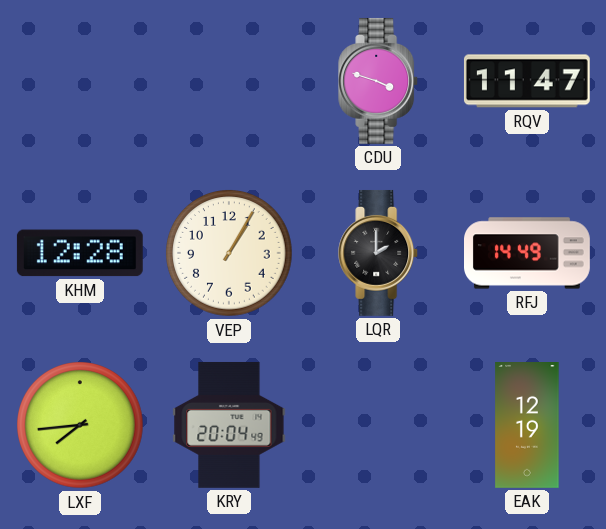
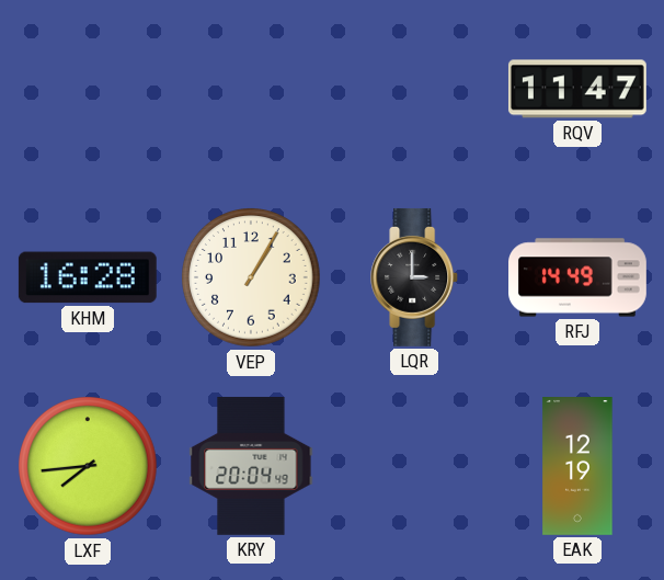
CDU: 3:48 -> none (379, 81)
KHM: 12:28 -> 16:28 (88, 277)
LQR: 2:00 -> 3:00 (415, 277)
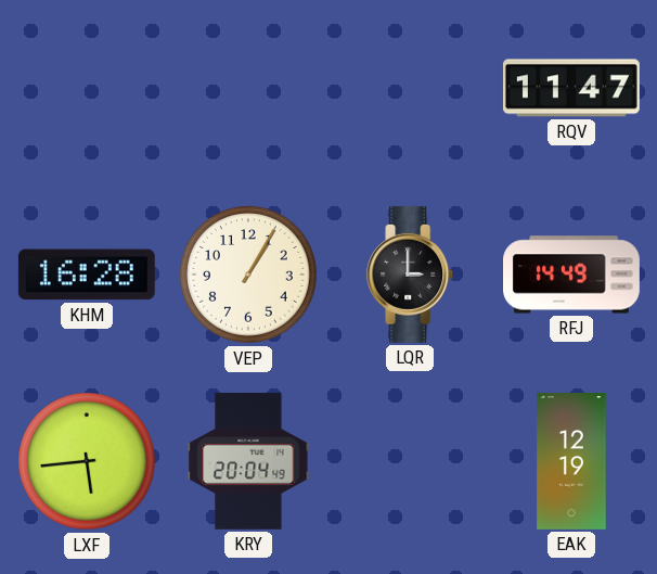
LXF: 7:44 -> 5:44 (87, 461)
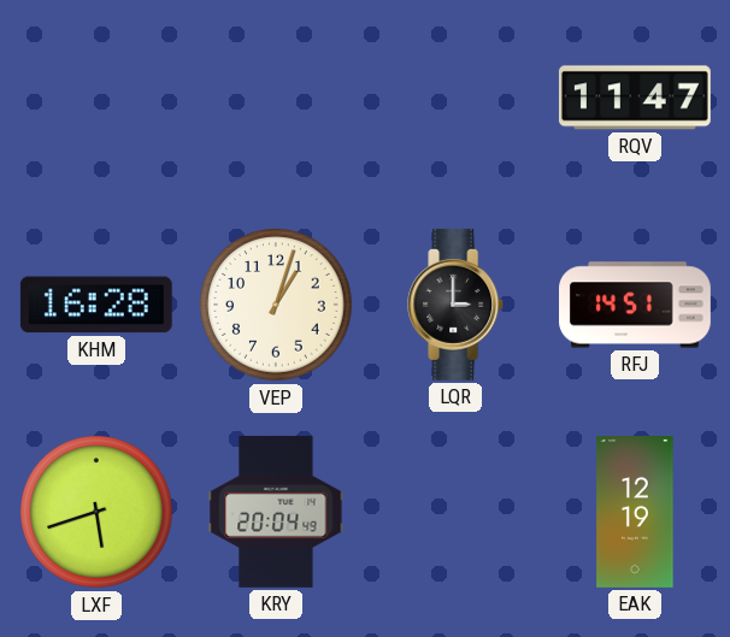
VEP: 1:05 -> 1:03 (276, 305)
RFJ: 14:49 -> 14:51 (636, 305)
LXF: 5:44 -> 5:42 (96, 512)
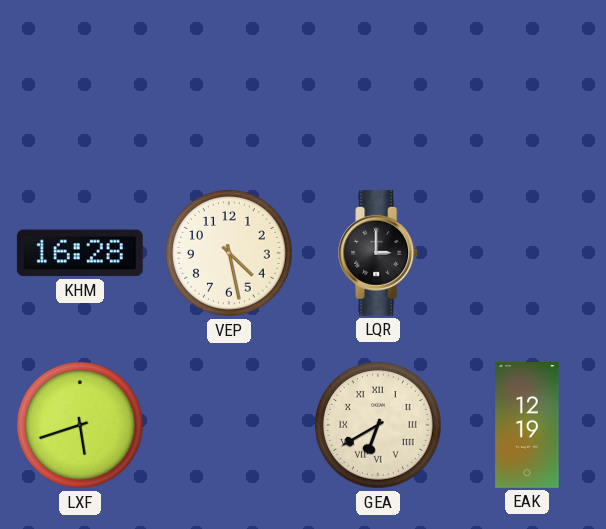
RQV: 11:47 -> none (635, 98)
VEP: 1:03 -> 4:28 (229, 253)
RFJ: 14:51 -> none (636, 305)
KRY: 20:04 -> none (276, 512)
GEA: none -> 6:40 (378, 425)
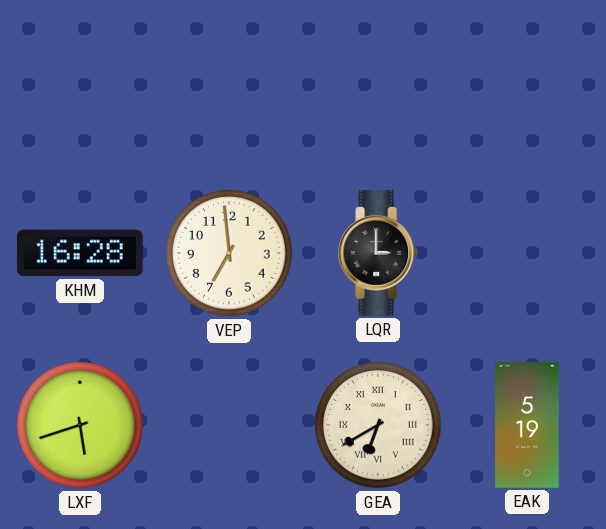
VEP: 4:28 -> 6:59 (229, 253)
EAK: 12:19 -> 5:19 (527, 426)
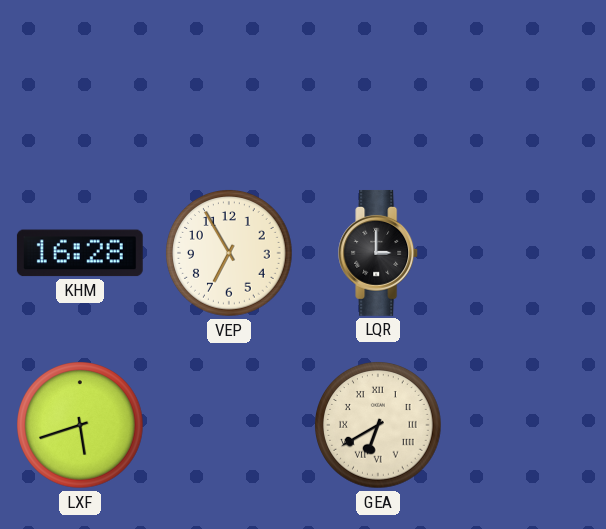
VEP: 6:59 -> 6:55 (229, 253)
EAK: 5:19 -> none (527, 426)
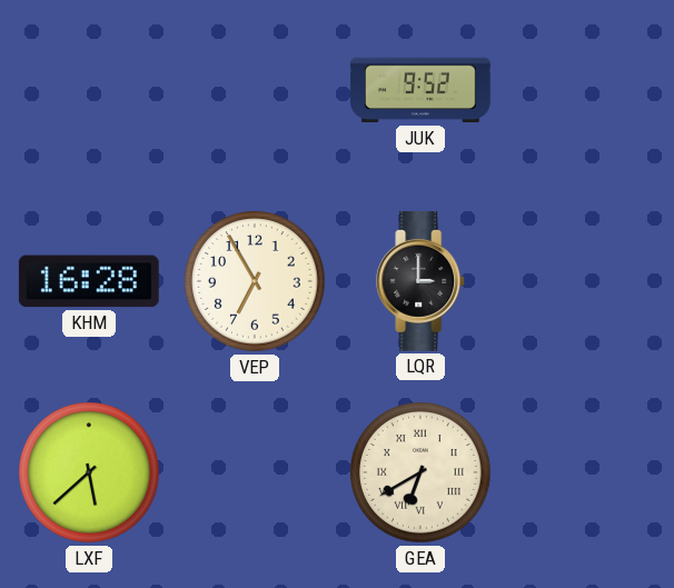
JUK: none -> 9:52 (422, 90)
LXF: 5:42 -> 5:38 (89, 472)
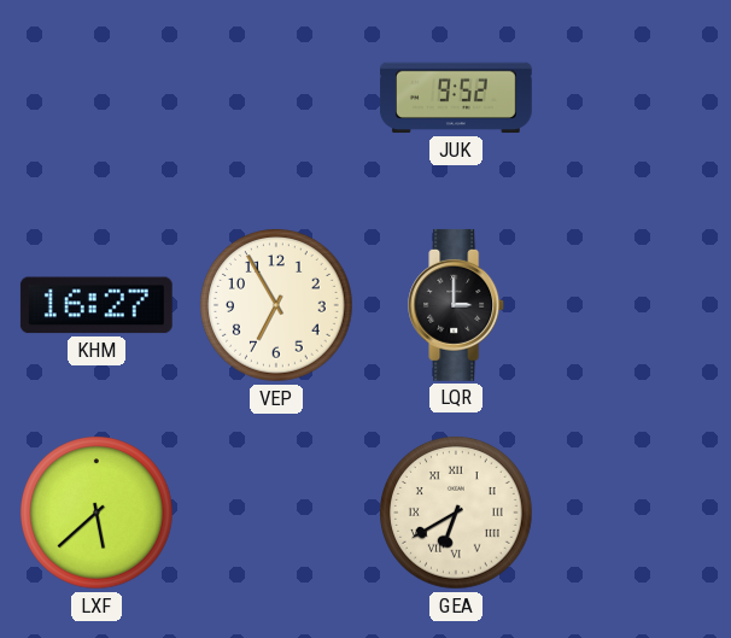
KHM: 16:28 -> 16:27 (97, 305)
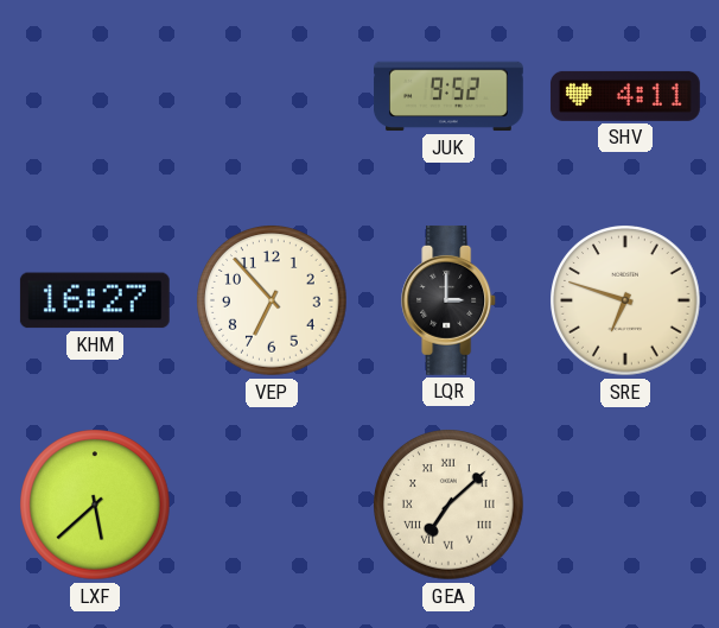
SHV: none -> 4:11 (625, 96)
VEP: 6:55 -> 6:53 (272, 300)
SRE: none -> 6:48 (625, 300)
GEA: 6:40 -> 7:08 (448, 505)
